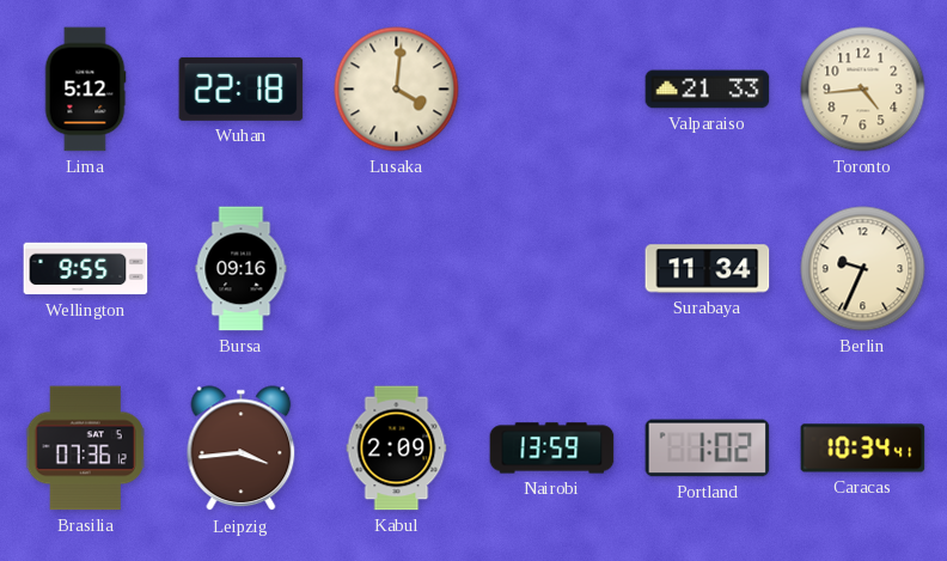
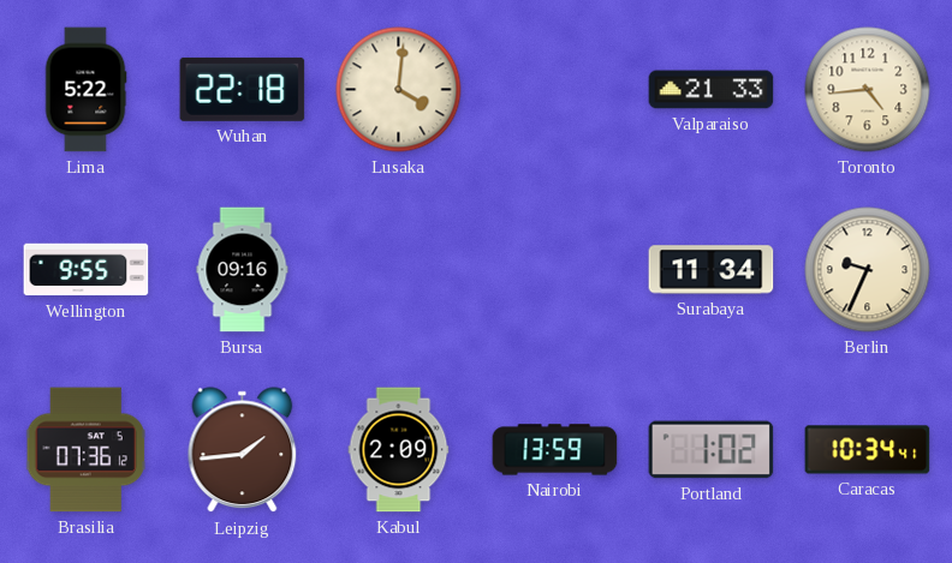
Lima: 5:12 -> 5:22 (85, 90)
Leipzig: 3:44 -> 1:44 (243, 450)
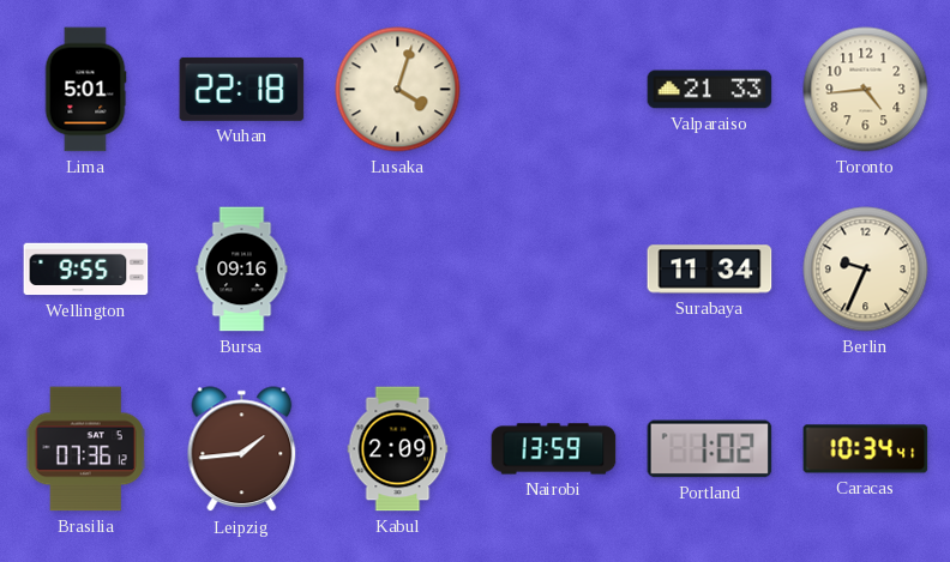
Lima: 5:22 -> 5:01 (85, 90)
Lusaka: 4:01 -> 4:03 (398, 90)
